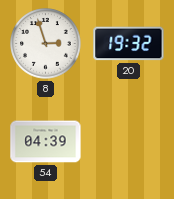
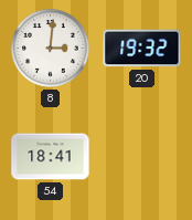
8: 2:57 -> 3:01 (51, 49)
54: 04:39 -> 18:41 (51, 157)
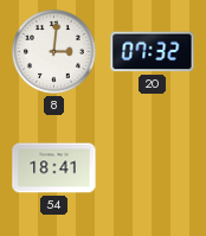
20: 19:32 -> 07:32 (153, 52)
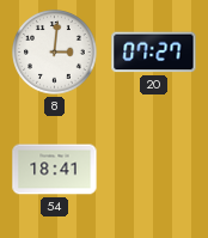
20: 07:32 -> 07:27 (154, 53)
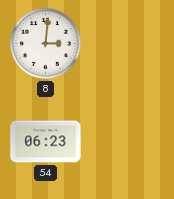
20: 07:27 -> none (154, 53)
54: 18:41 -> 06:23 (46, 142)
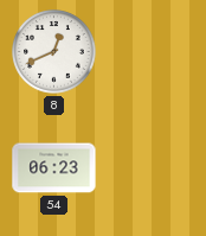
8: 3:01 -> 12:41 (54, 52)
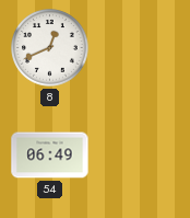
54: 06:23 -> 06:49 (50, 156)
